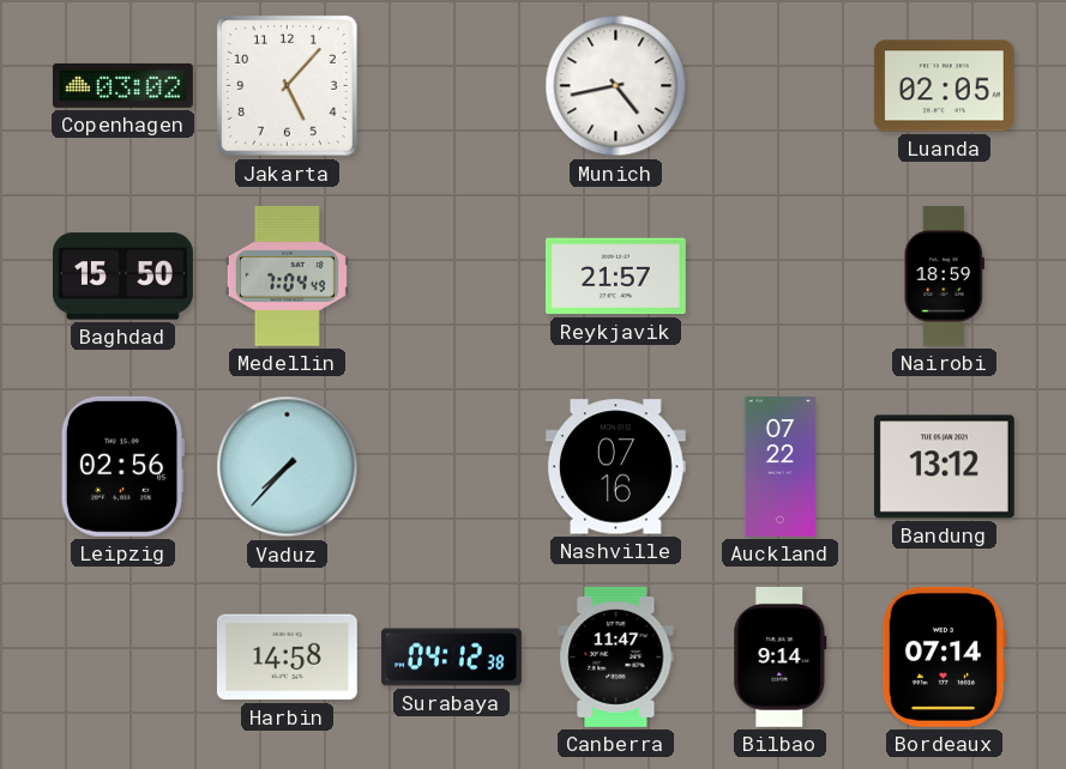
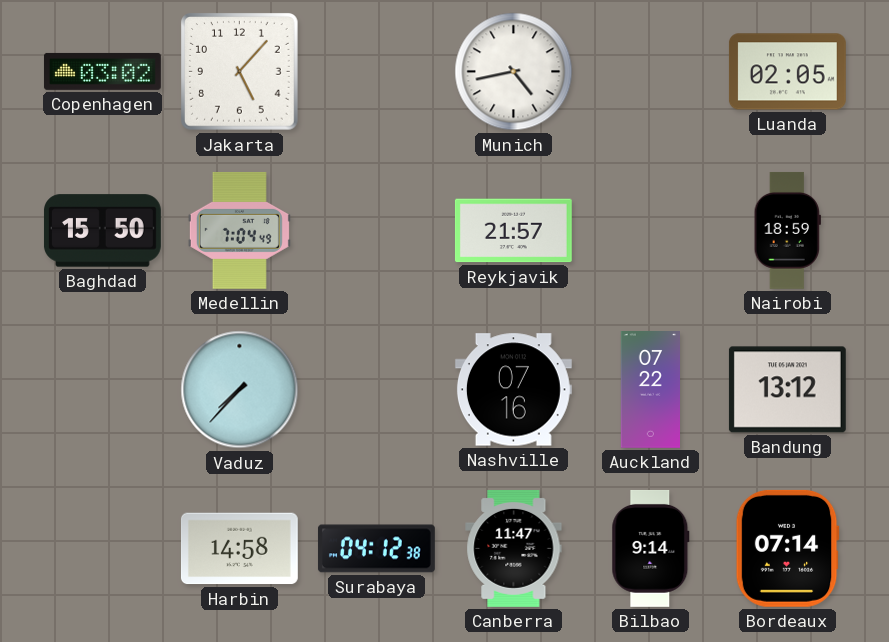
Leipzig: 02:56 -> none (122, 466)
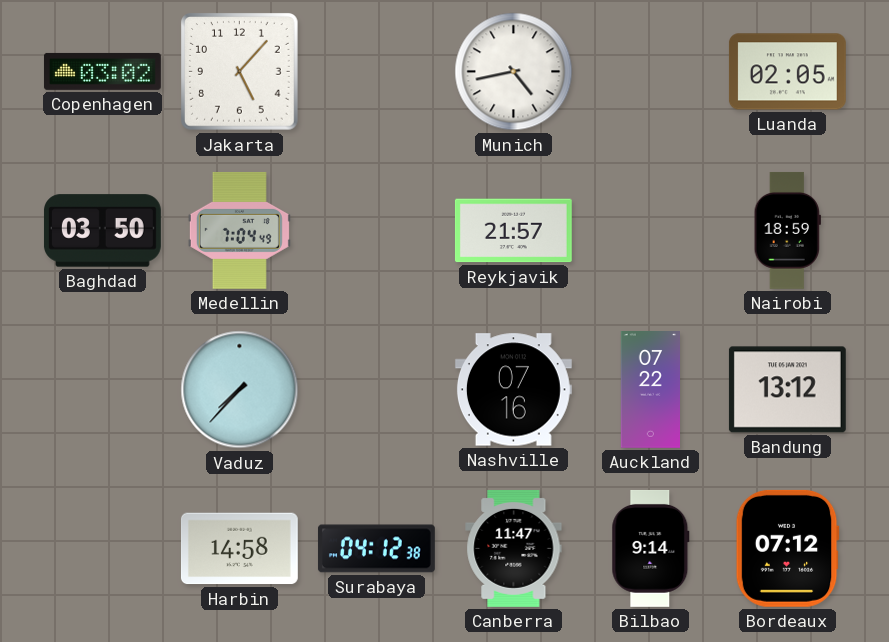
Baghdad: 15:50 -> 03:50 (102, 231)
Bordeaux: 07:14 -> 07:12 (787, 548)
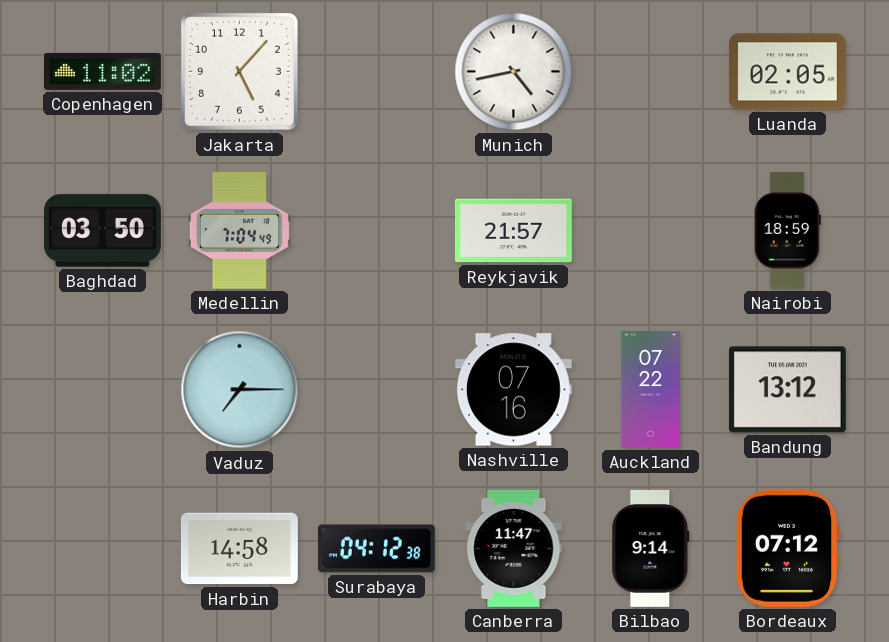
Copenhagen: 03:02 -> 11:02 (102, 71)
Vaduz: 7:37 -> 7:15 (240, 390)
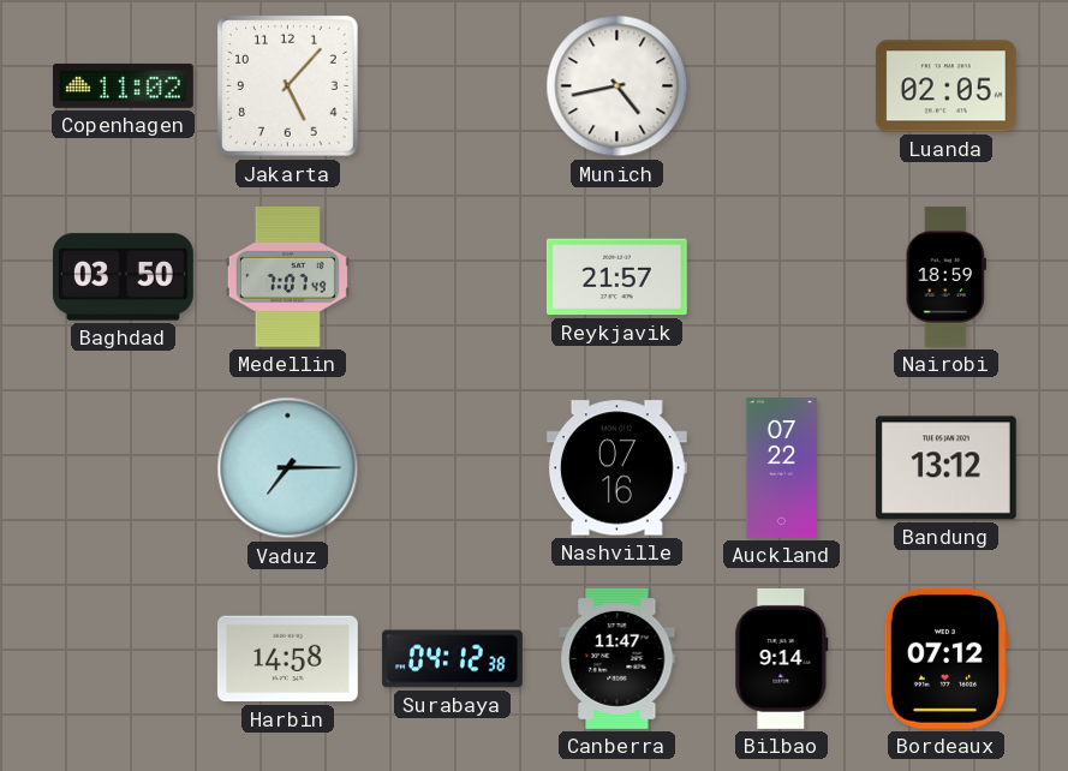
Medellin: 7:04 -> 7:07 (287, 276)
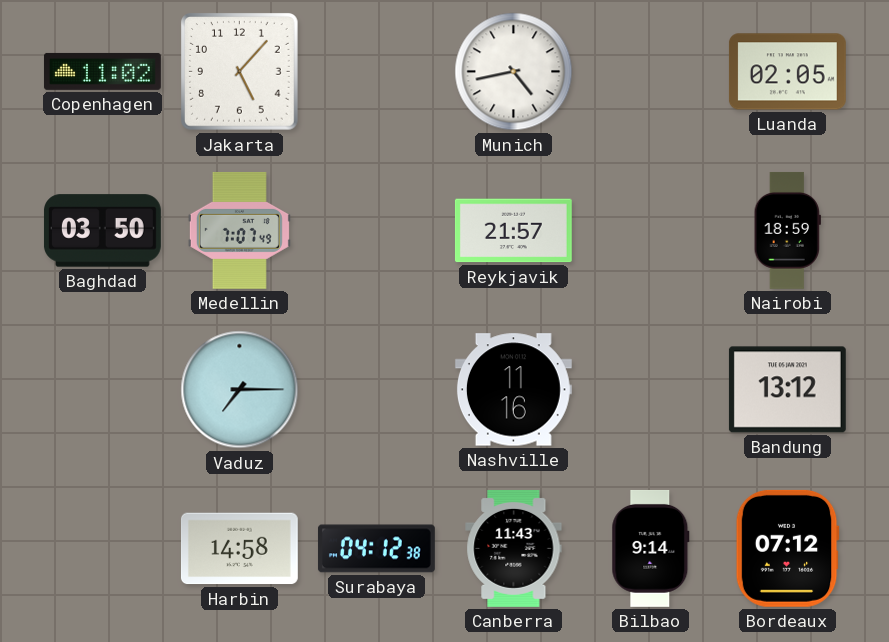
Nashville: 07:16 -> 11:16 (513, 390)
Auckland: 07:22 -> none (781, 468)
Canberra: 11:47 -> 11:43 (514, 548)
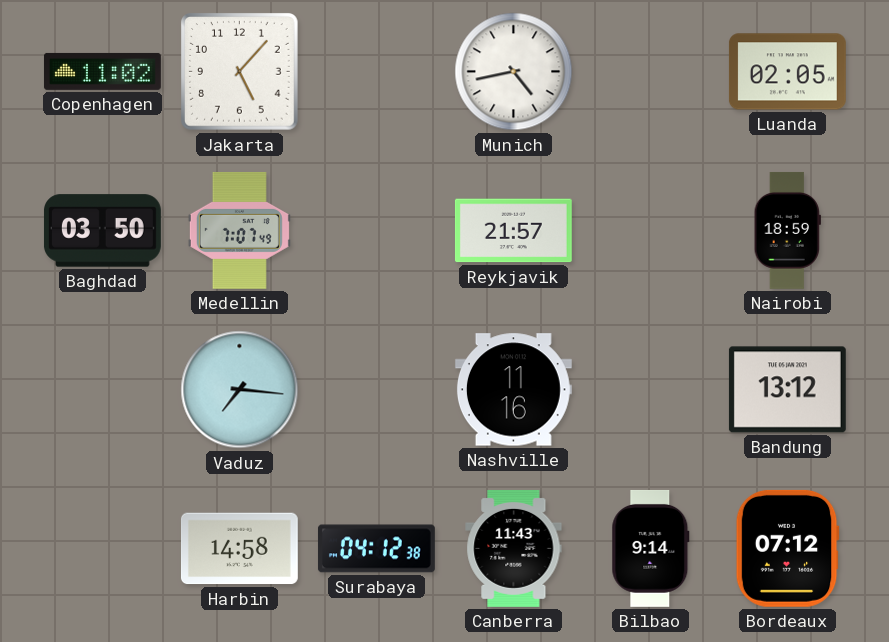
Vaduz: 7:15 -> 7:16 (240, 390)
